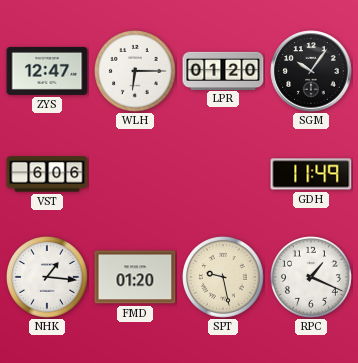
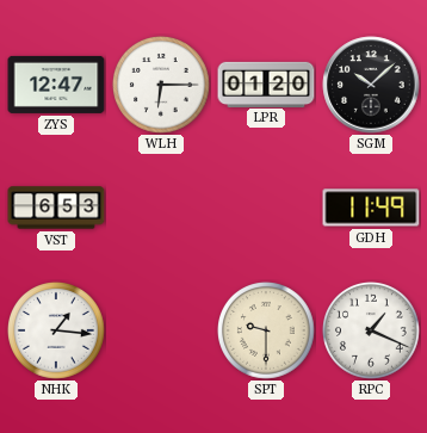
SGM: 10:06 -> 10:08 (371, 85)
VST: 6:06 -> 6:53 (56, 208)
FMD: 01:20 -> none (135, 277)
SPT: 9:28 -> 9:30 (267, 332)
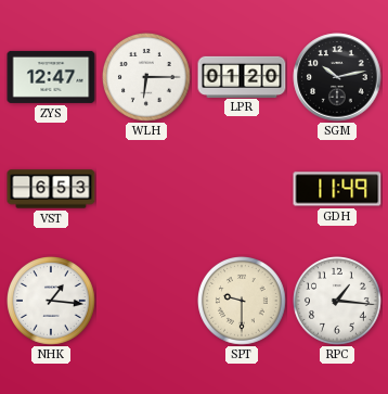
SGM: 10:08 -> 10:13 (337, 77)
RPC: 1:19 -> 1:16 (338, 302)
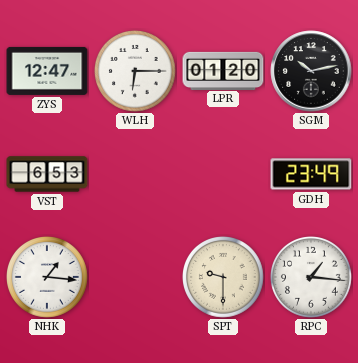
GDH: 11:49 -> 23:49 (311, 174)
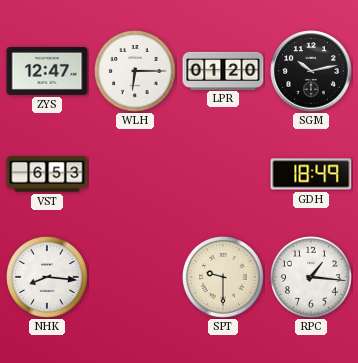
GDH: 23:49 -> 18:49 (311, 174)
NHK: 1:16 -> 8:16 (48, 278)
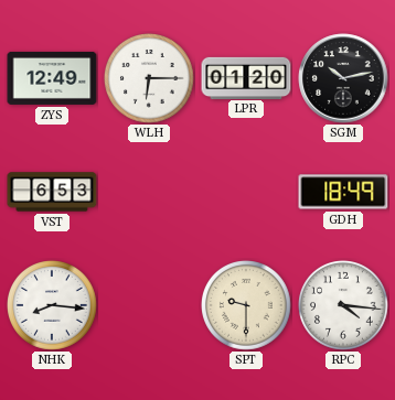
ZYS: 12:47 -> 12:49 (52, 78)
RPC: 1:16 -> 4:16 (344, 306)
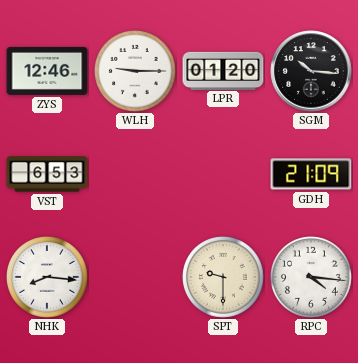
ZYS: 12:49 -> 12:46 (47, 71)
WLH: 6:15 -> 9:15 (136, 72)
SGM: 10:13 -> 10:16 (311, 71)
GDH: 18:49 -> 21:09 (311, 174)
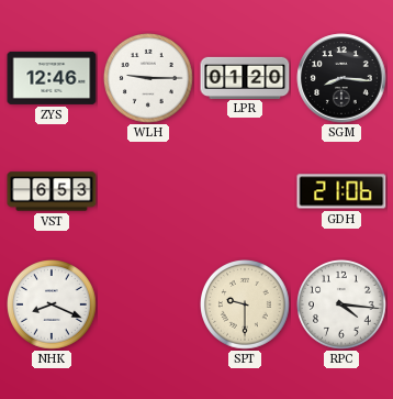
SGM: 10:16 -> 8:16 (341, 78)
GDH: 21:09 -> 21:06 (341, 191)
NHK: 8:16 -> 8:19 (53, 306)
